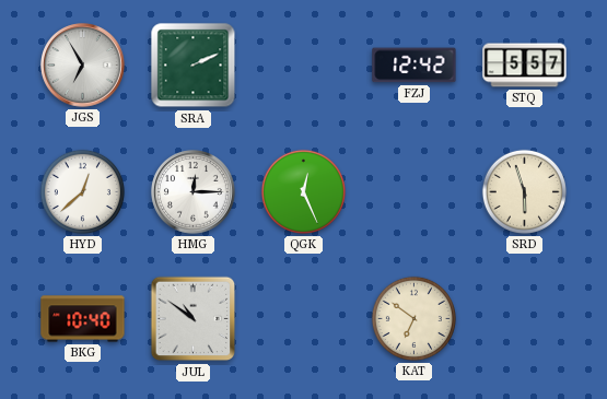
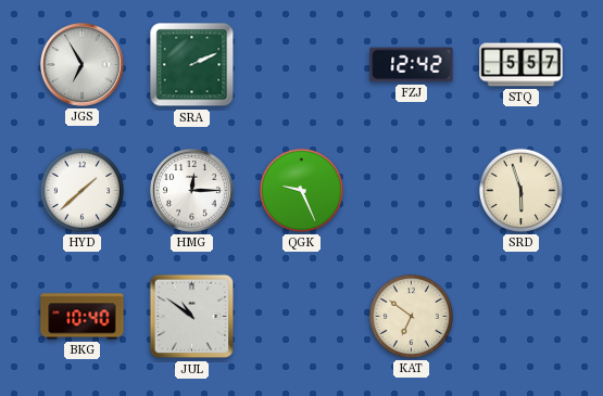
HYD: 12:38 -> 1:38 (81, 190)
QGK: 12:26 -> 9:26 (301, 190)
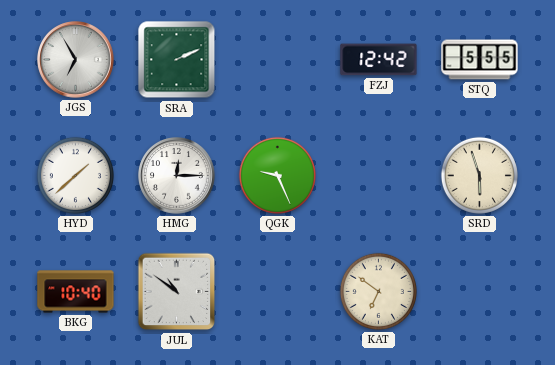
STQ: 5:57 -> 5:55 (480, 60)
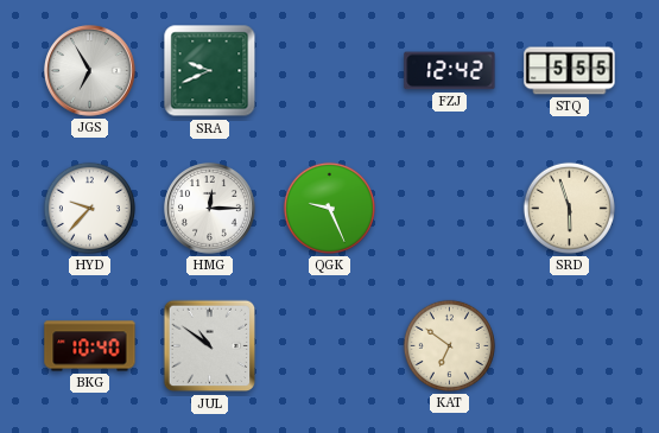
SRA: 2:11 -> 9:41 (210, 71)
HYD: 1:38 -> 9:37 (89, 208)
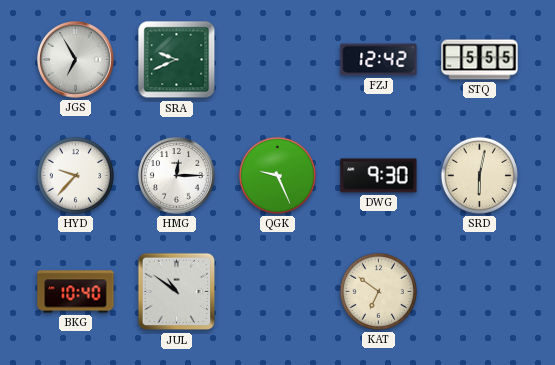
DWG: none -> 9:30 (379, 176)
SRD: 5:57 -> 6:02 (479, 175)
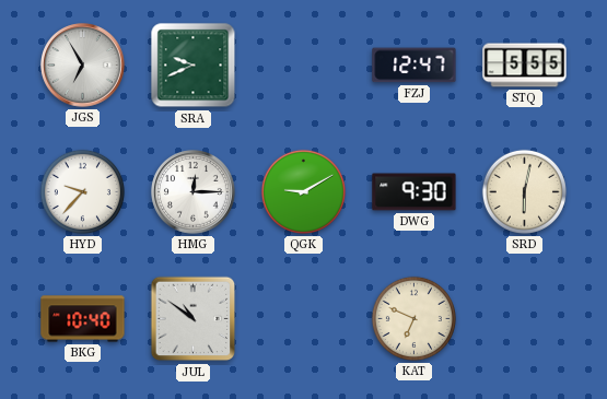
FZJ: 12:42 -> 12:47 (415, 66)
QGK: 9:26 -> 9:10 (303, 191)
KAT: 6:51 -> 6:49 (413, 318)
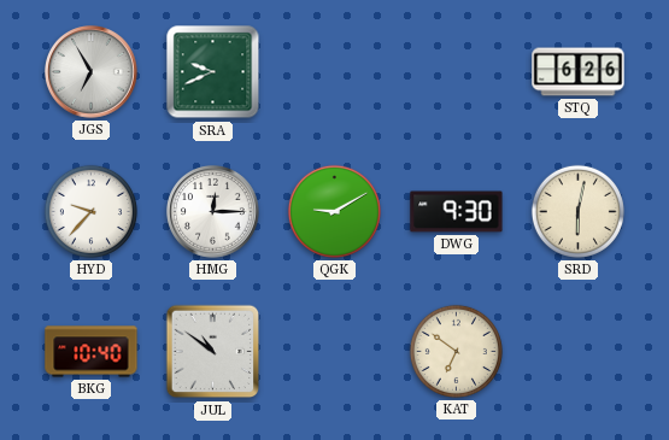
FZJ: 12:47 -> none (415, 66)
STQ: 5:55 -> 6:26 (579, 72)
KAT: 6:49 -> 6:51 (456, 351)
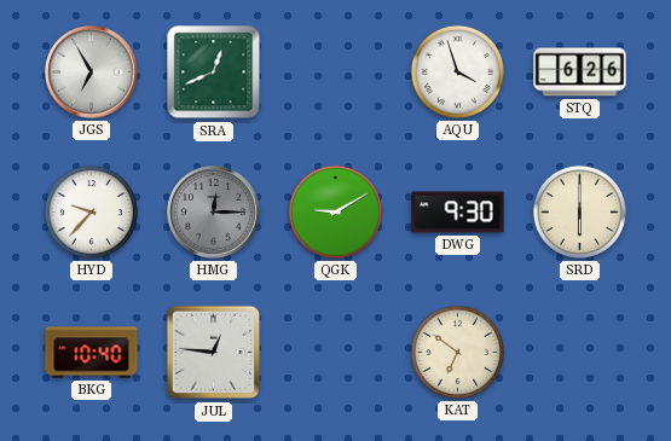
SRA: 9:41 -> 12:41 (214, 72)
AQU: none -> 3:57 (457, 71)
HMG dial: white -> grey (214, 213)
SRD: 6:02 -> 6:00 (579, 211)
JUL: 10:51 -> 12:46 (214, 353)
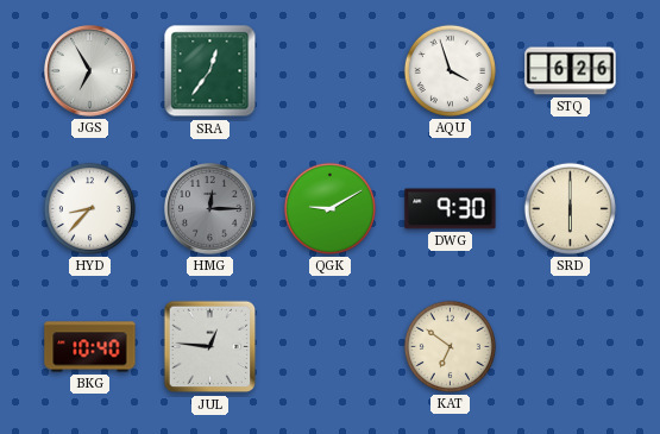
SRA: 12:41 -> 12:36 (210, 71)
HYD: 9:37 -> 8:37 (89, 208)
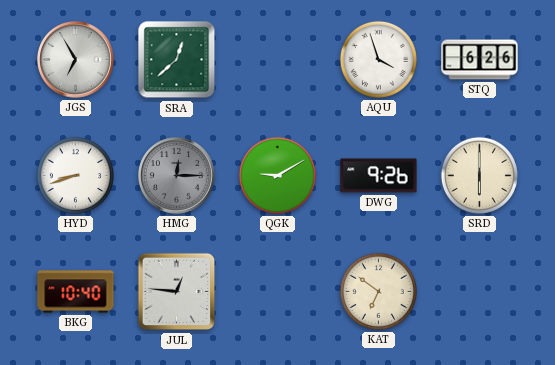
SRA: 12:36 -> 12:38 (177, 60)
HYD: 8:37 -> 8:42 (75, 175)
DWG: 9:30 -> 9:26 (379, 176)
